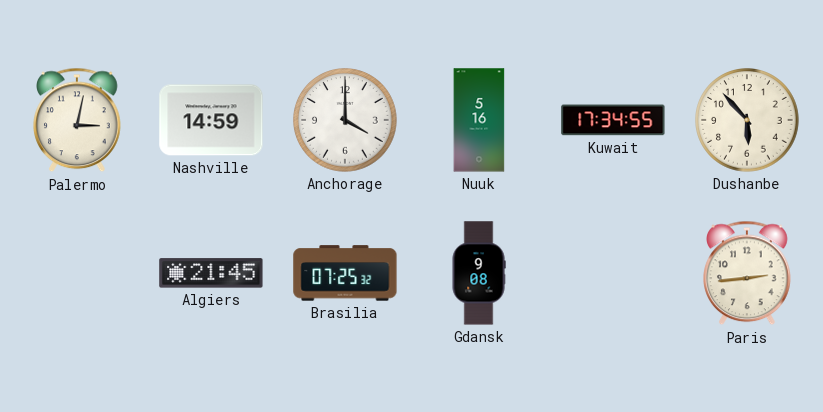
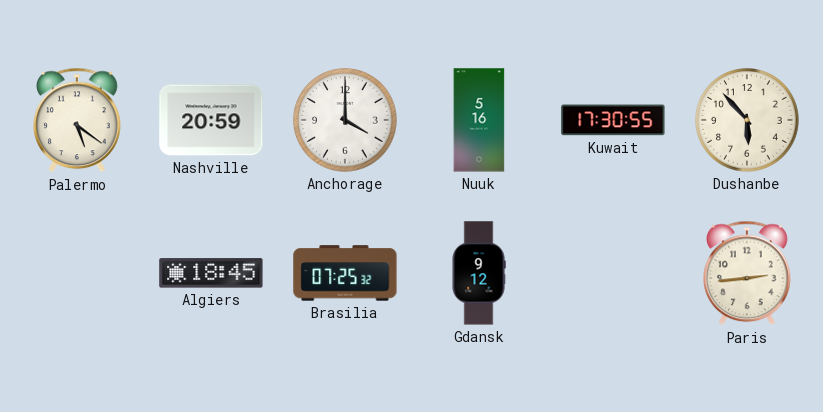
Palermo: 3:02 -> 5:21 (78, 120)
Nashville: 14:59 -> 20:59 (211, 120)
Kuwait: 17:34 -> 17:30 (613, 120)
Algiers: 21:45 -> 18:45 (211, 273)
Gdansk: 9:08 -> 9:12 (479, 273)
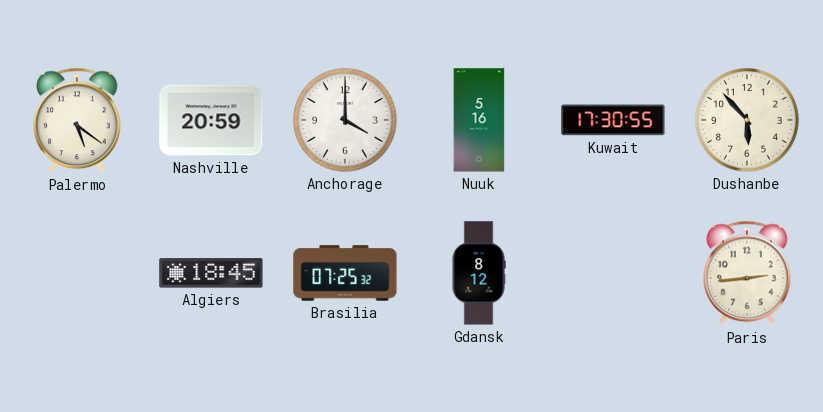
Gdansk: 9:12 -> 8:12 (479, 273)
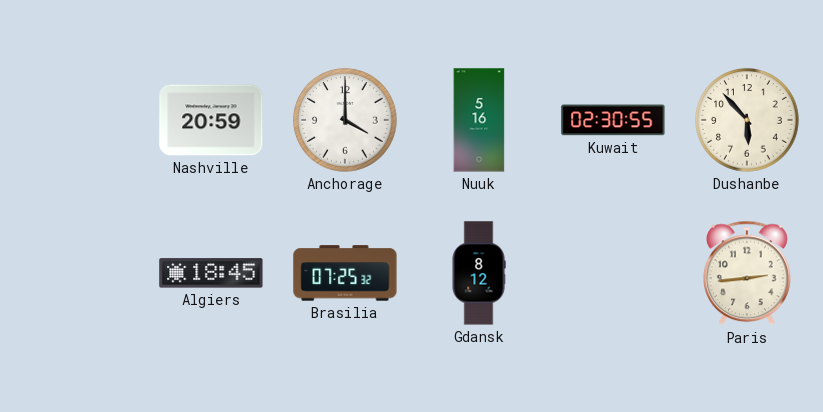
Palermo: 5:21 -> none (78, 120)
Kuwait: 17:30 -> 02:30 (613, 120)
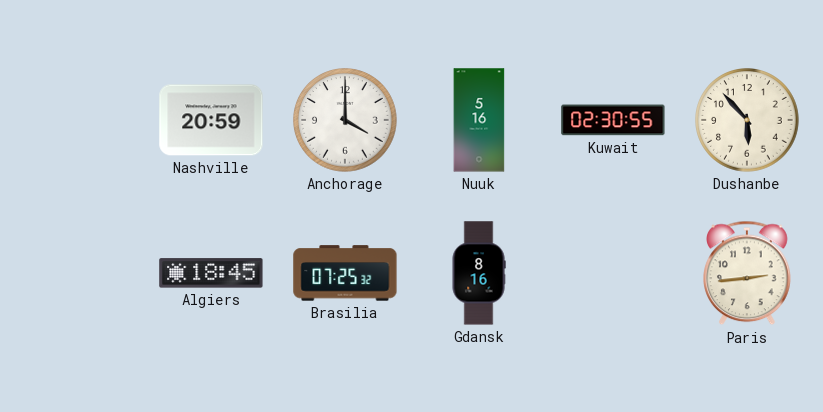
Gdansk: 8:12 -> 8:16 (479, 273)
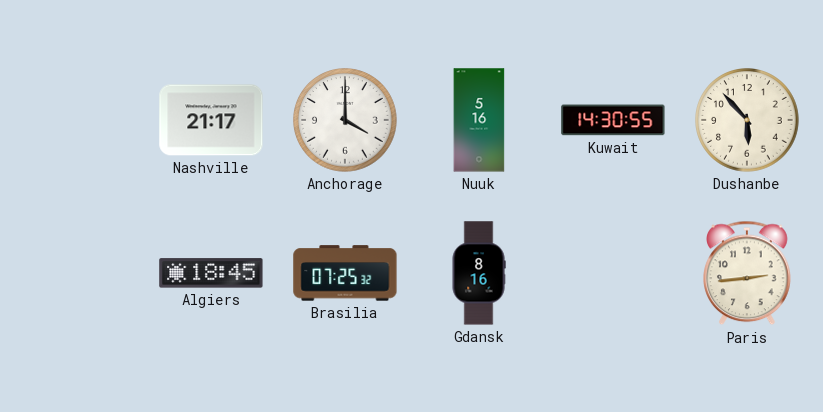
Nashville: 20:59 -> 21:17 (211, 120)
Kuwait: 02:30 -> 14:30 (613, 120)
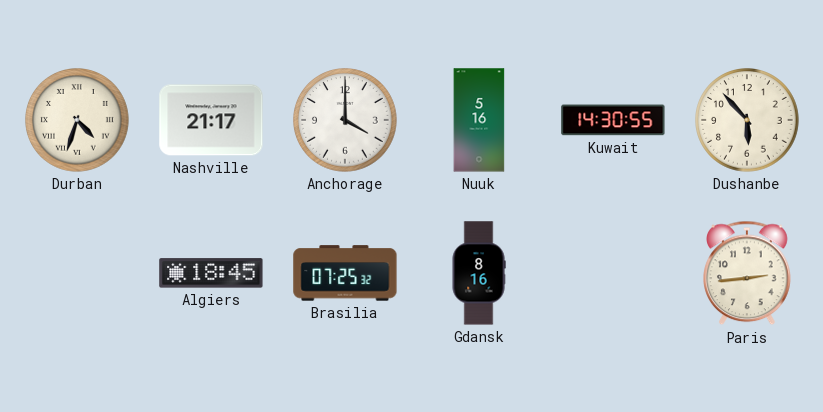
Durban: none -> 4:33 (77, 120)
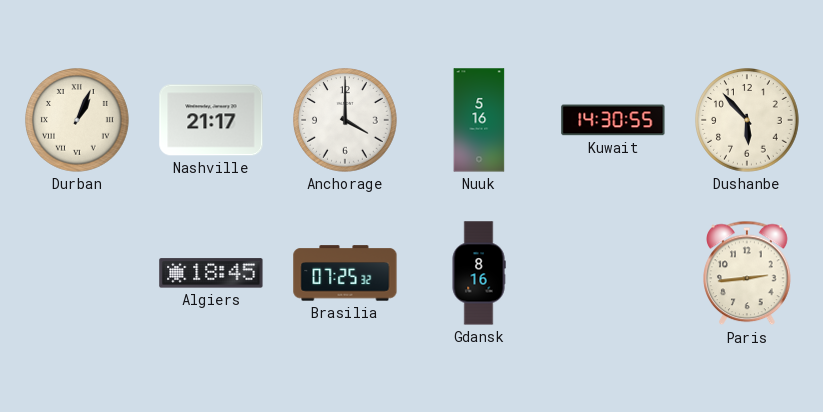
Durban: 4:33 -> 1:04 (77, 120)
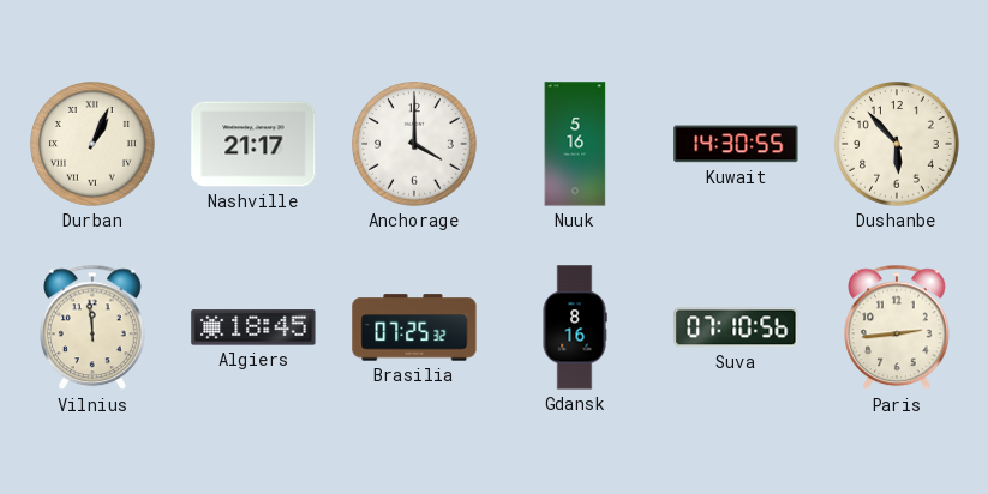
Vilnius: none -> 11:59 (94, 327)
Suva: none -> 07:10 (736, 327)
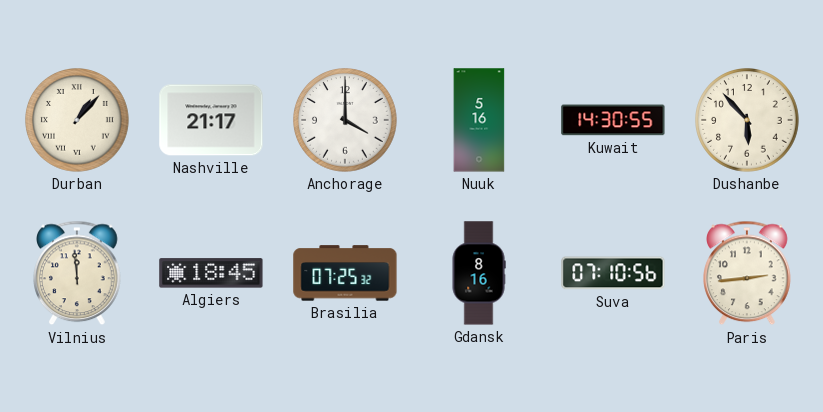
Durban: 1:04 -> 1:07 (77, 120)
